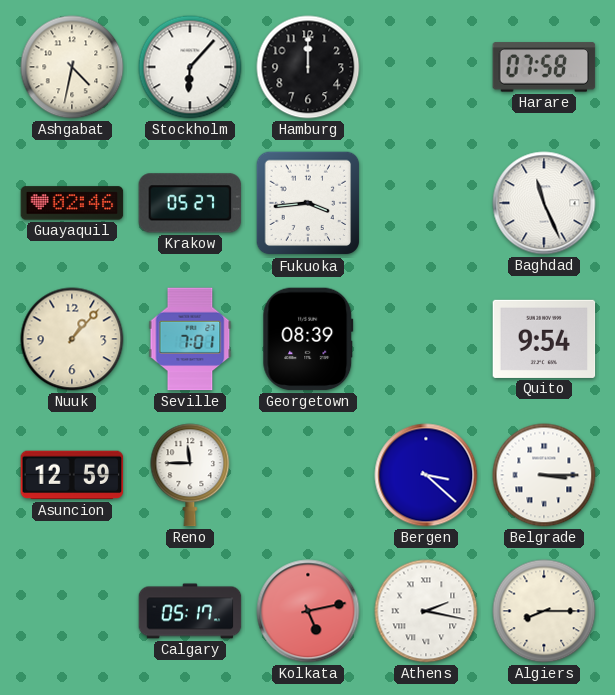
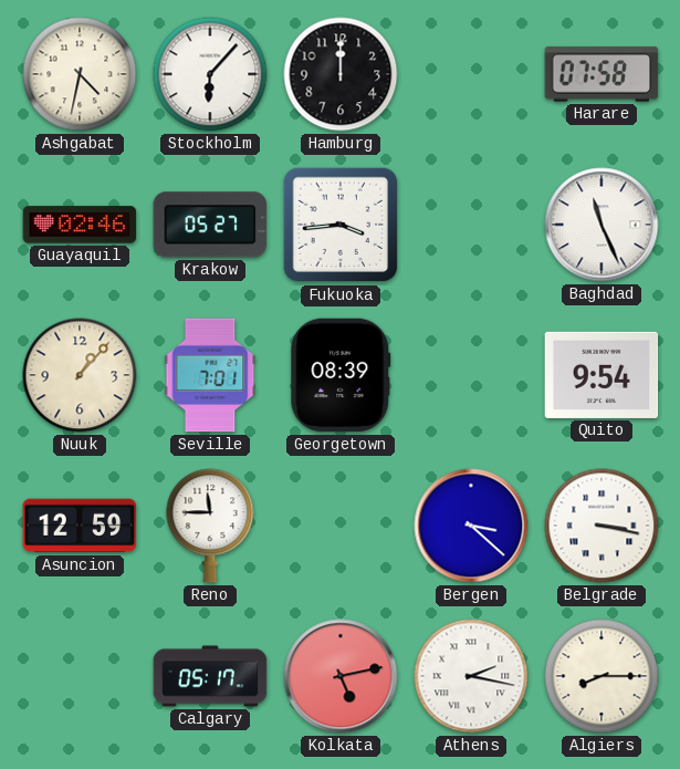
Belgrade: 3:15 -> 3:17 (601, 526)
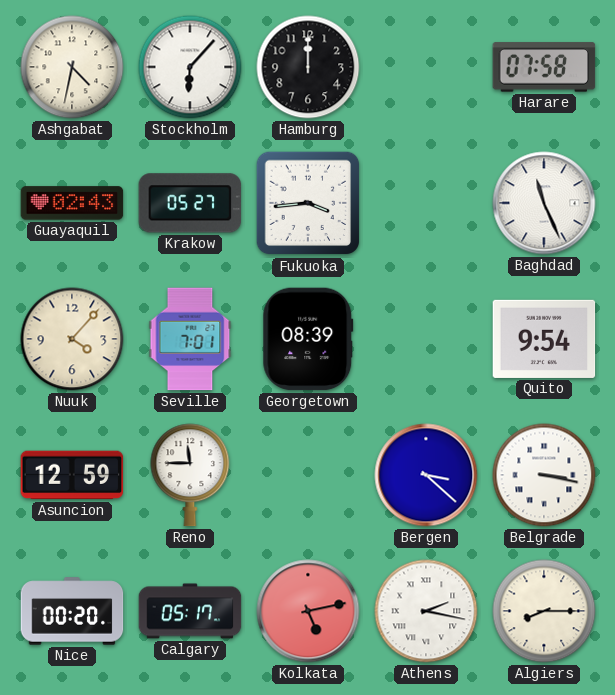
Guayaquil: 02:46 -> 02:43 (72, 203)
Nuuk: 1:07 -> 4:07 (72, 339)
Nice: none -> 00:20 (72, 611)
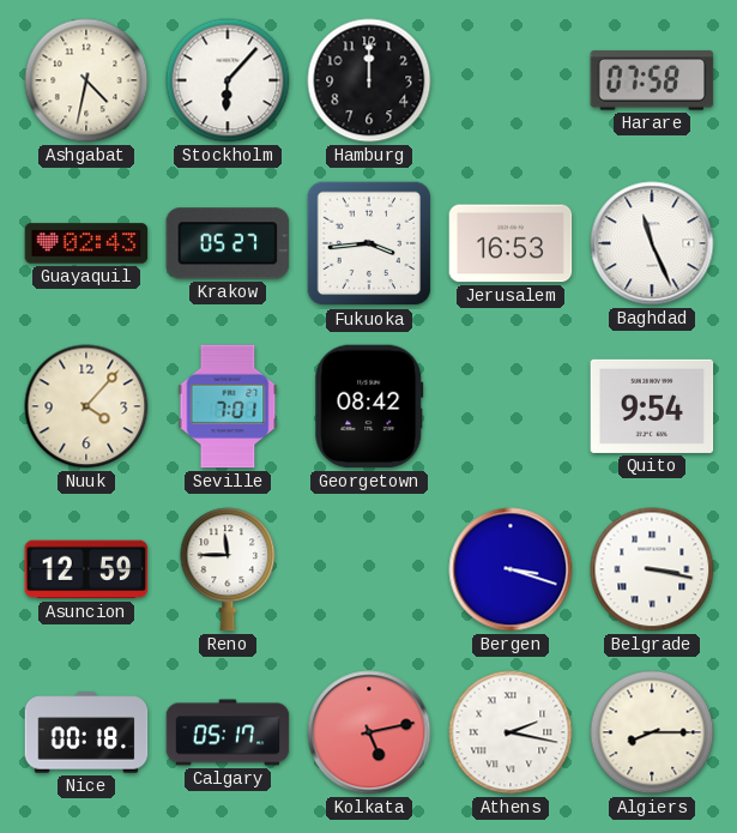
Jerusalem: none -> 16:53 (511, 243)
Georgetown: 08:39 -> 08:42 (369, 406)
Bergen: 3:22 -> 3:18 (511, 569)
Nice: 00:20 -> 00:18 (86, 732)
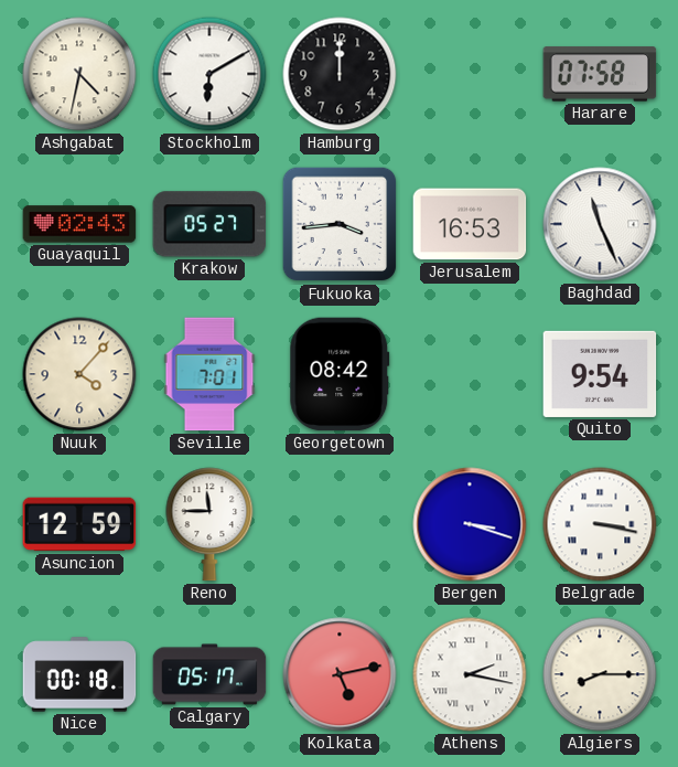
Stockholm: 6:07 -> 6:10 (209, 74)
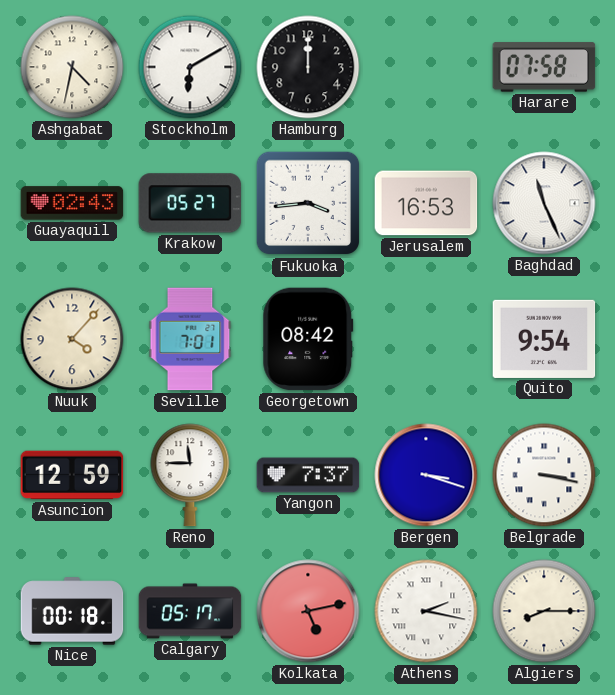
Yangon: none -> 7:37 (308, 475)
